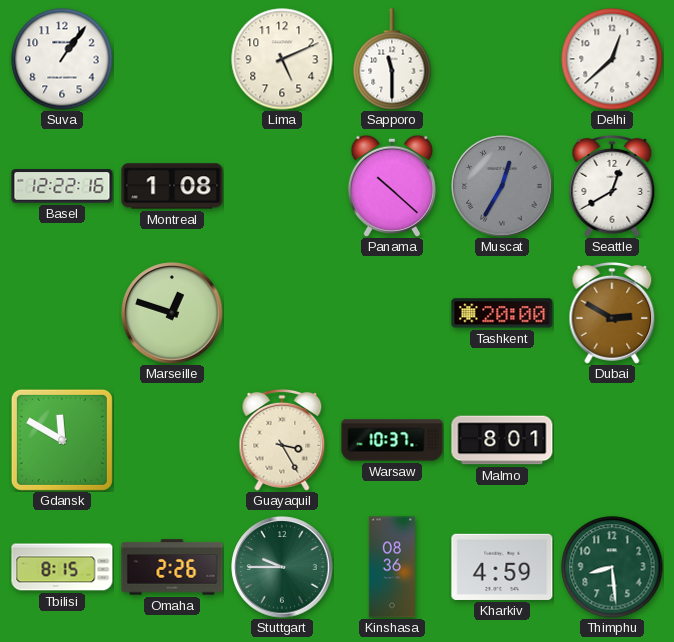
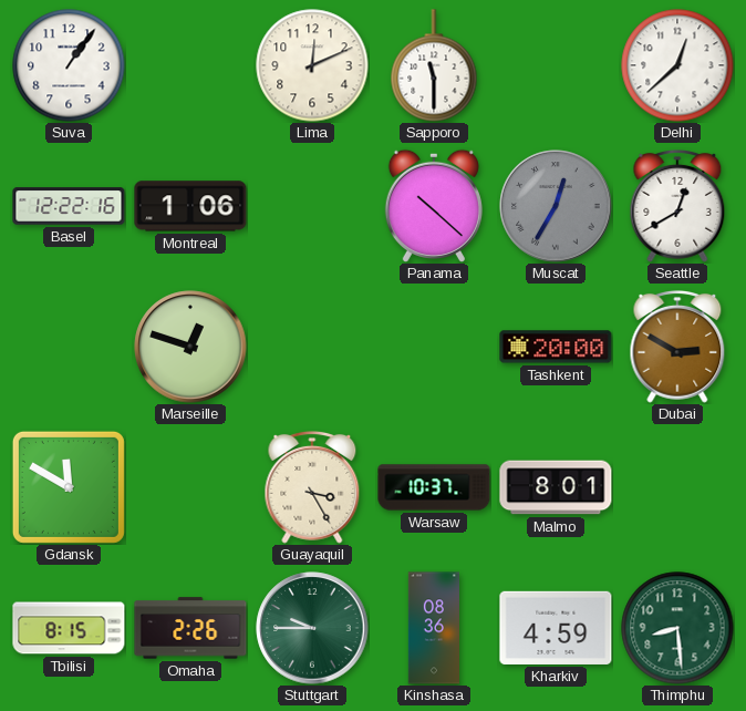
Lima: 5:11 -> 12:11 (312, 65)
Montreal: 1:08 -> 1:06 (190, 206)
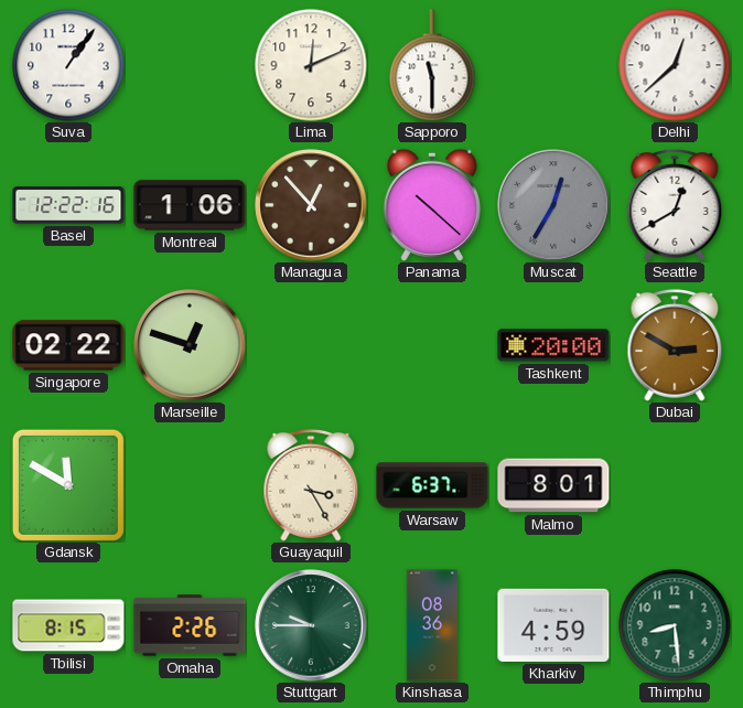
Managua: none -> 12:53 (311, 205)
Singapore: none -> 02:22 (68, 345)
Warsaw: 10:37 -> 6:37 (432, 485)
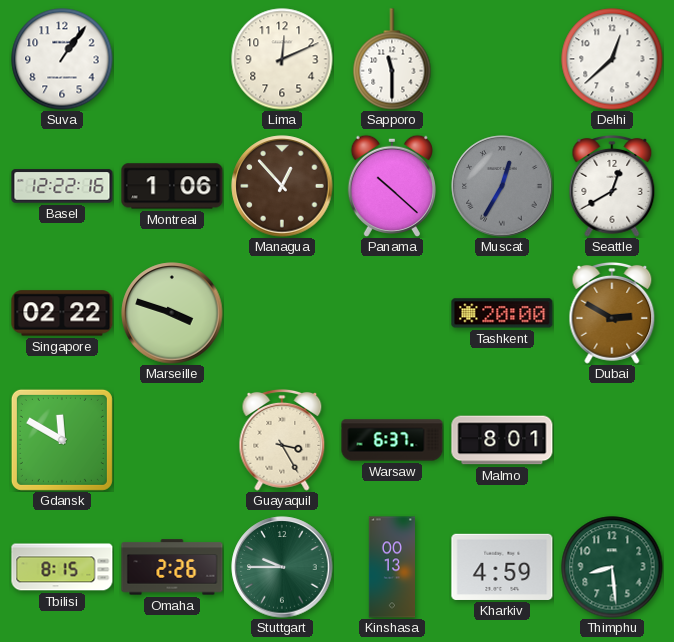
Marseille: 12:48 -> 3:48 (172, 313)
Kinshasa: 08:36 -> 00:13 (391, 567)
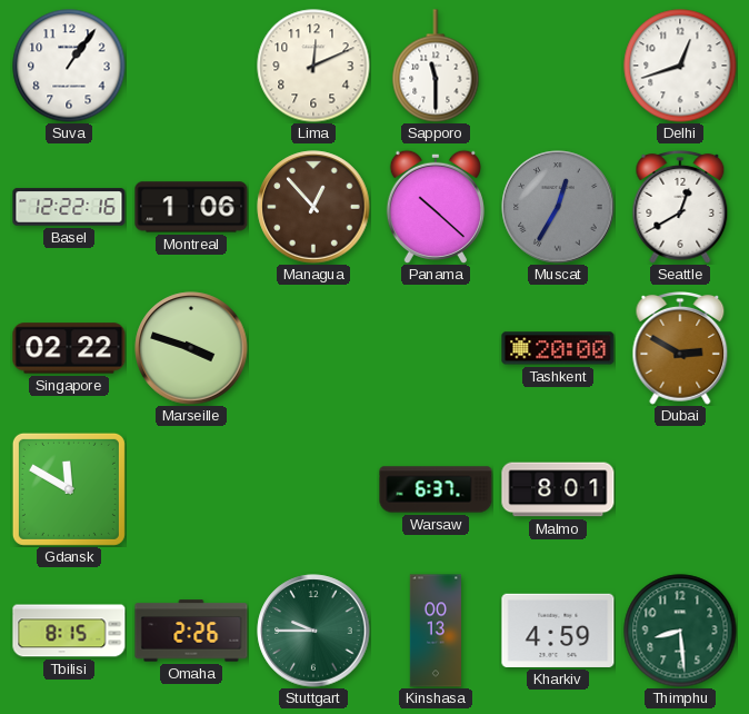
Delhi: 12:38 -> 12:42 (680, 66)
Guayaquil: 3:25 -> none (282, 441)
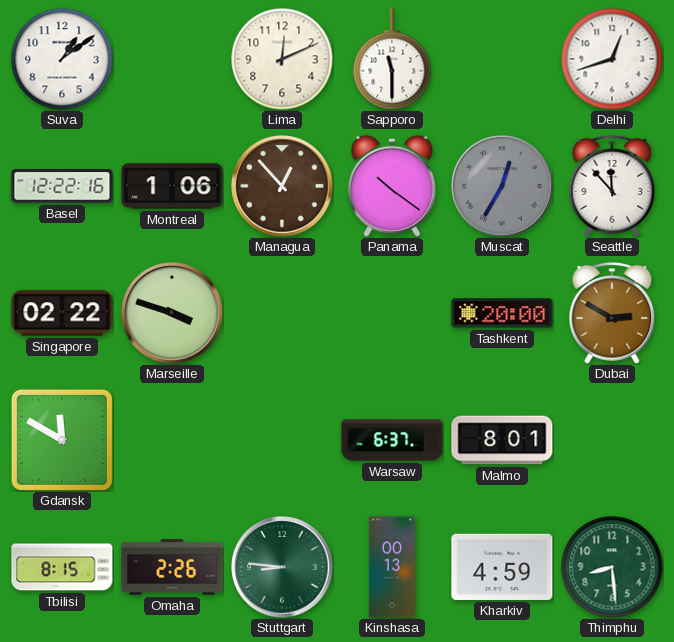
Suva: 1:06 -> 1:09 (62, 59)
Panama: 10:22 -> 10:21 (392, 185)
Seattle: 12:40 -> 11:53 (612, 187)
Stuttgart: 9:45 -> 8:46 (282, 567)
